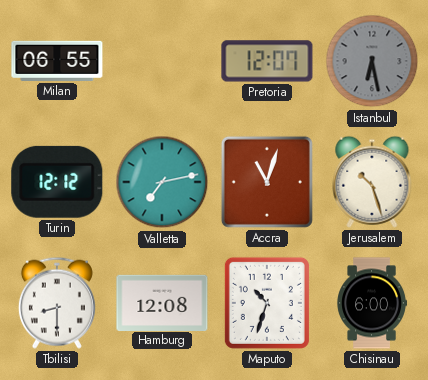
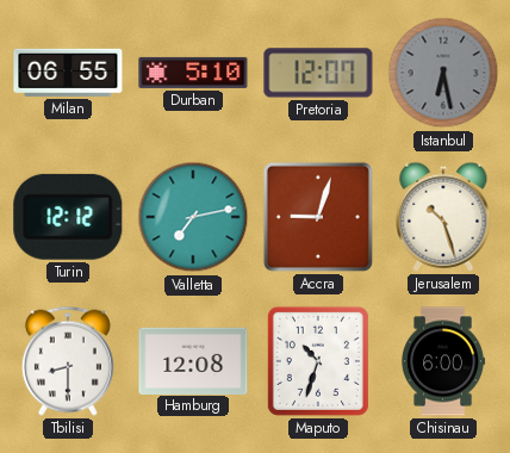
Durban: none -> 5:10 (193, 73)
Accra: 11:03 -> 9:03 (318, 217)
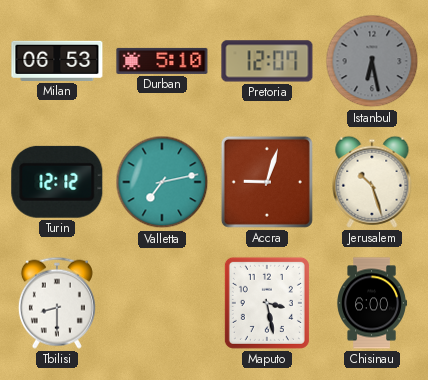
Milan: 06:55 -> 06:53 (57, 61)
Hamburg: 12:08 -> none (193, 360)
Maputo: 10:33 -> 3:28 (267, 303)
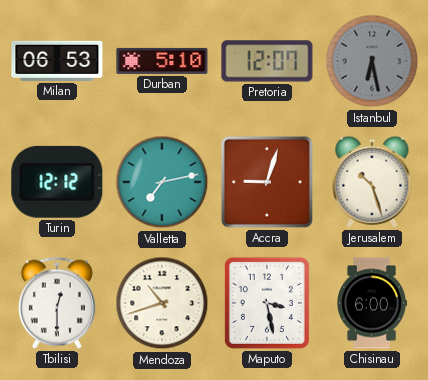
Tbilisi: 8:30 -> 12:30 (57, 303)
Mendoza: none -> 10:42 (162, 303)
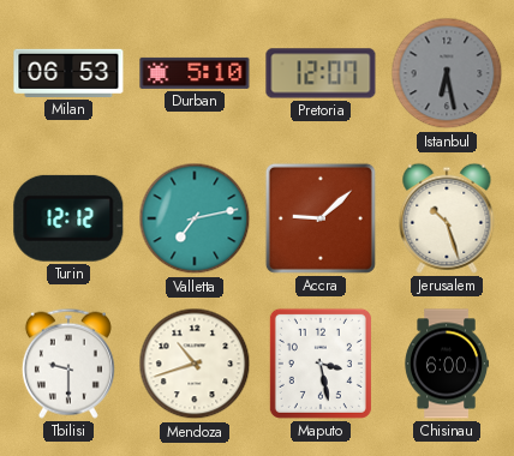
Accra: 9:03 -> 9:08 (321, 218)
Tbilisi: 12:30 -> 9:30 (68, 364)
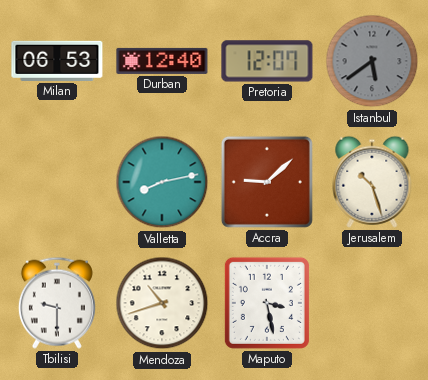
Durban: 5:10 -> 12:40 (162, 61)
Istanbul: 6:28 -> 5:39 (372, 61)
Turin: 12:12 -> none (68, 218)
Valletta: 7:13 -> 8:13 (162, 182)
Chisinau: 6:00 -> none (447, 364)
